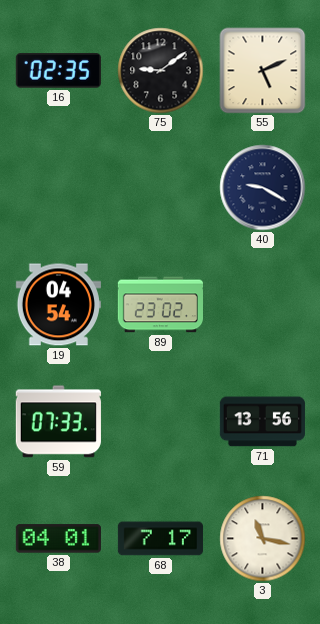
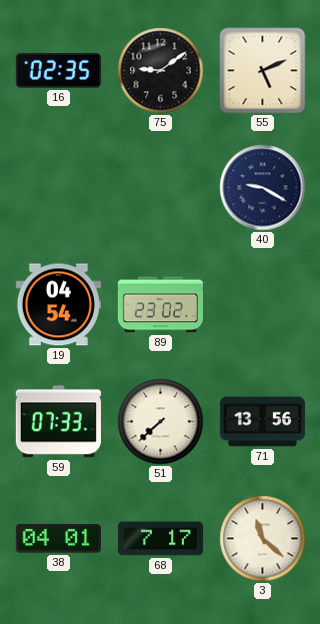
51: none -> 7:38 (161, 422)
3: 11:17 -> 11:22 (263, 539)
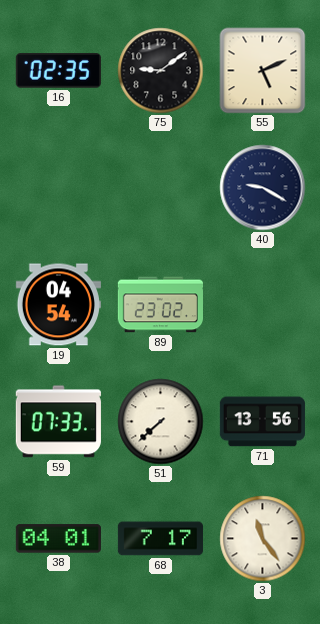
3: 11:22 -> 11:24 (263, 539)
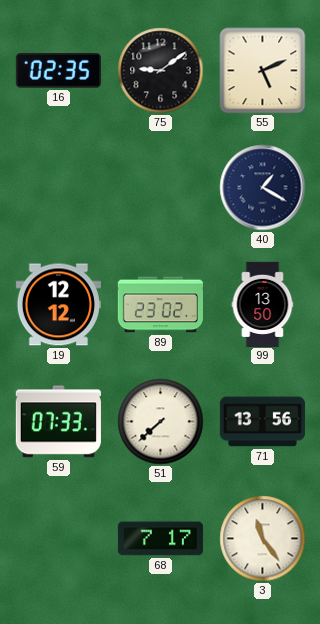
40: 9:20 -> 1:20 (263, 188)
19: 04:54 -> 12:12 (58, 305)
99: none -> 13:50 (263, 304)
38: 04:01 -> none (58, 539)
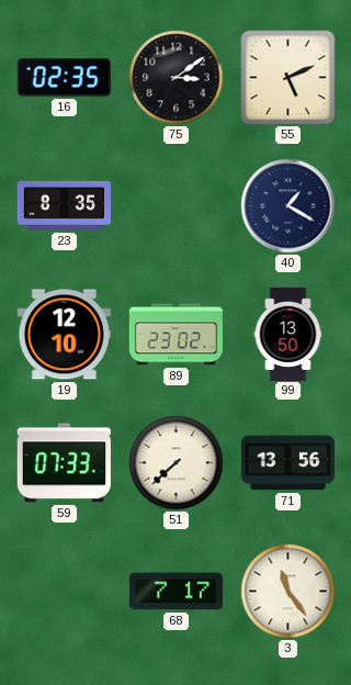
75: 9:09 -> 3:09 (177, 78)
23: none -> 8:35 (64, 205)
19: 12:12 -> 12:10 (64, 335)
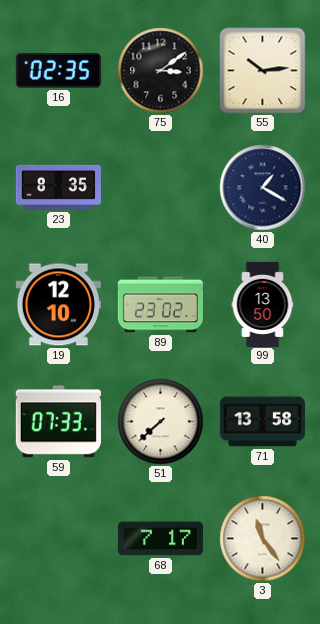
55: 5:11 -> 10:14 (263, 71)
71: 13:56 -> 13:58 (262, 422)
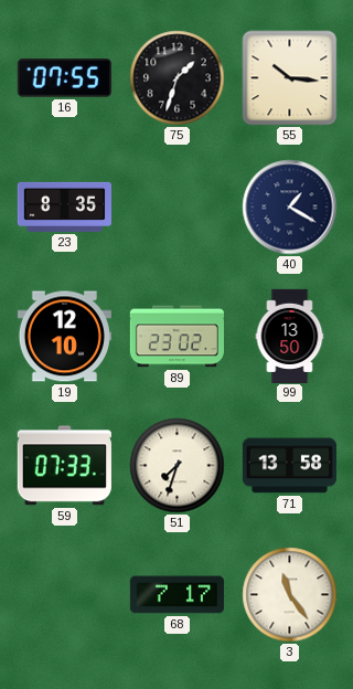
16: 02:35 -> 07:55 (64, 78)
75: 3:09 -> 1:33 (178, 78)
55: 10:14 -> 10:16 (290, 78)
51: 7:38 -> 7:33 (178, 466)
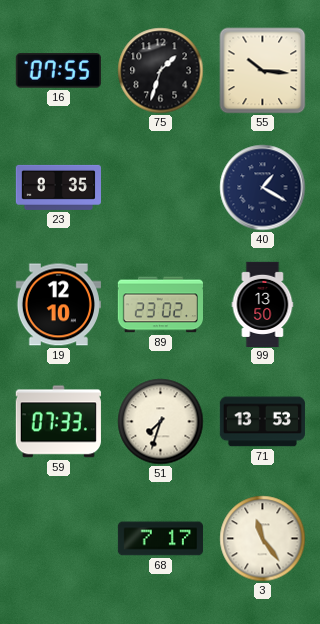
71: 13:58 -> 13:53 (262, 422)
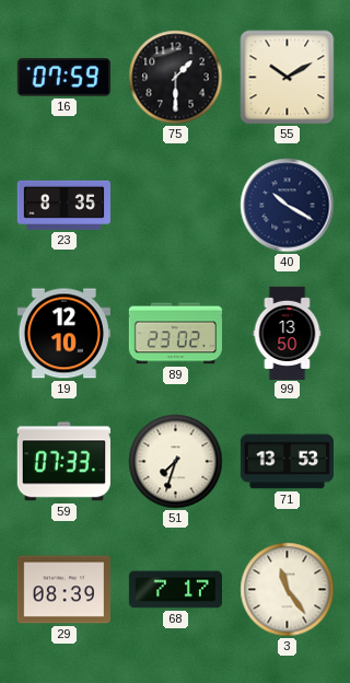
16: 07:55 -> 07:59 (63, 78)
75: 1:33 -> 1:30 (176, 78)
55: 10:16 -> 10:10 (288, 78)
40: 1:20 -> 10:20 (288, 206)
29: none -> 08:39 (63, 590)
